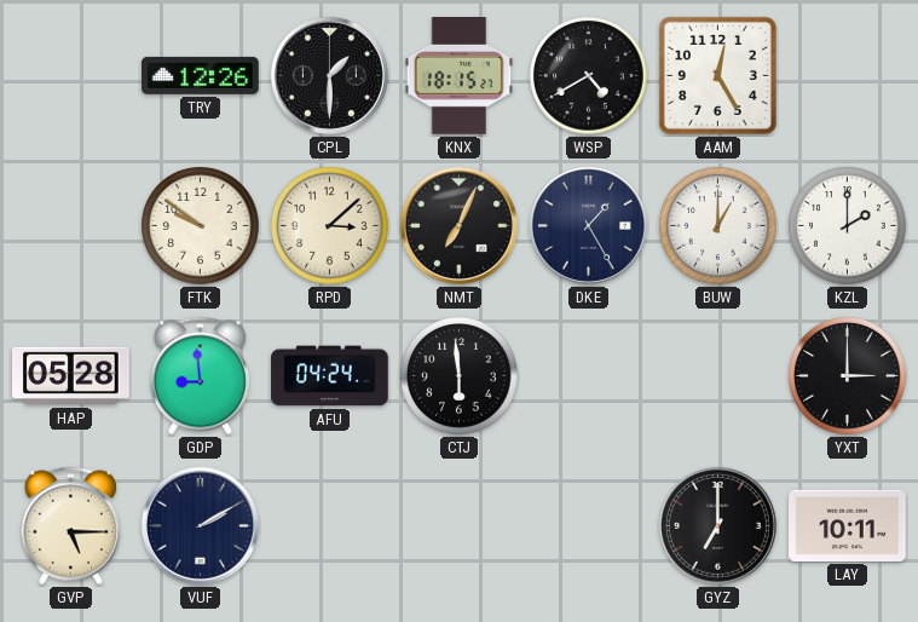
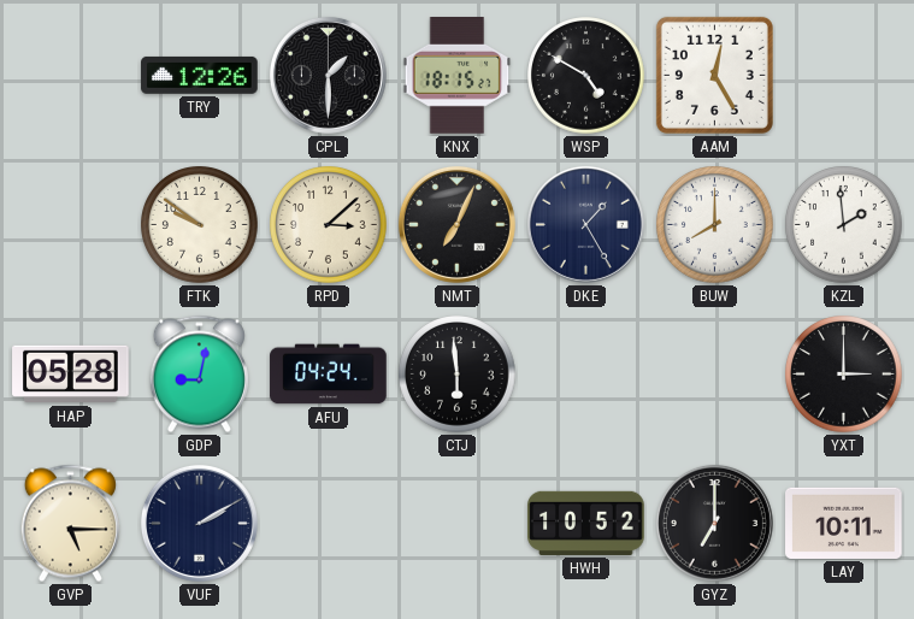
WSP: 4:40 -> 4:50 (586, 76)
BUW: 1:00 -> 8:00 (715, 225)
KZL: 2:00 -> 1:59 (844, 225)
GDP: 8:59 -> 9:02 (199, 375)
HWH: none -> 10:52 (586, 523)
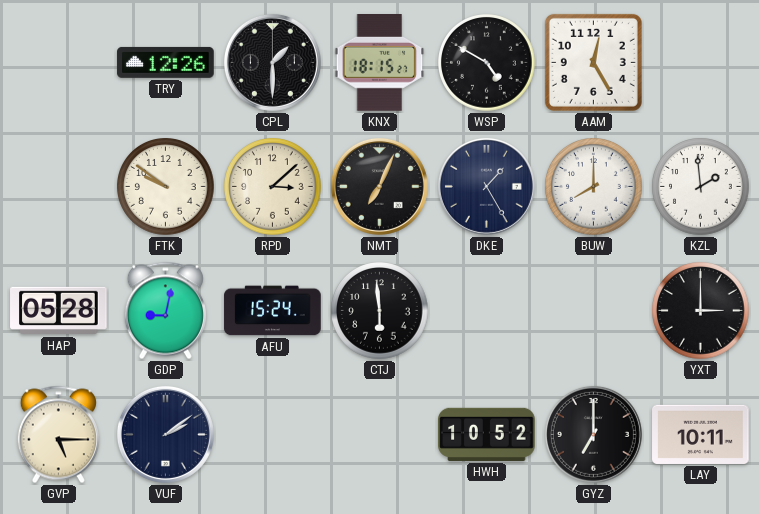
AFU: 04:24 -> 15:24 (273, 311)
VUF: 2:10 -> 2:09 (165, 434)
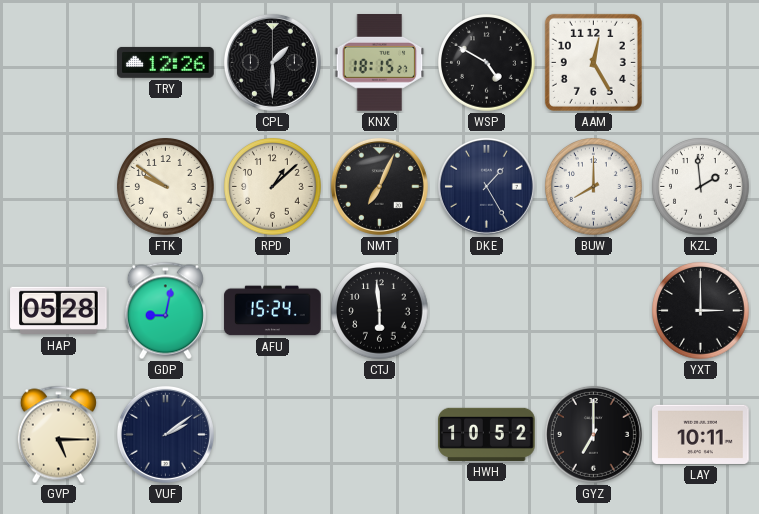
RPD: 3:08 -> 1:08 (273, 187)
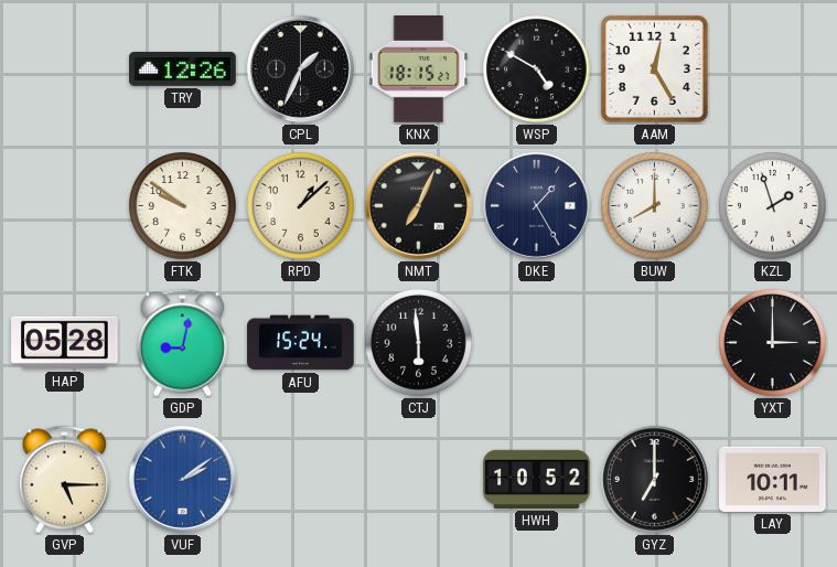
CPL: 1:30 -> 1:34 (300, 68)
KZL: 1:59 -> 1:57 (773, 206)
VUF dial: navy -> blue (182, 479)
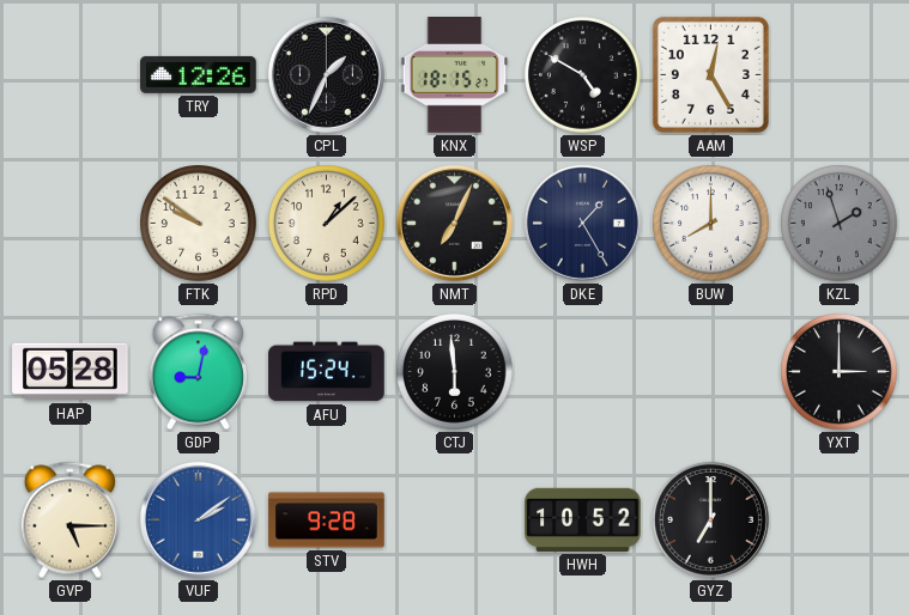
KZL dial: white -> grey (840, 224)
STV: none -> 9:28 (327, 520)
LAY: 10:11 -> none (773, 479)
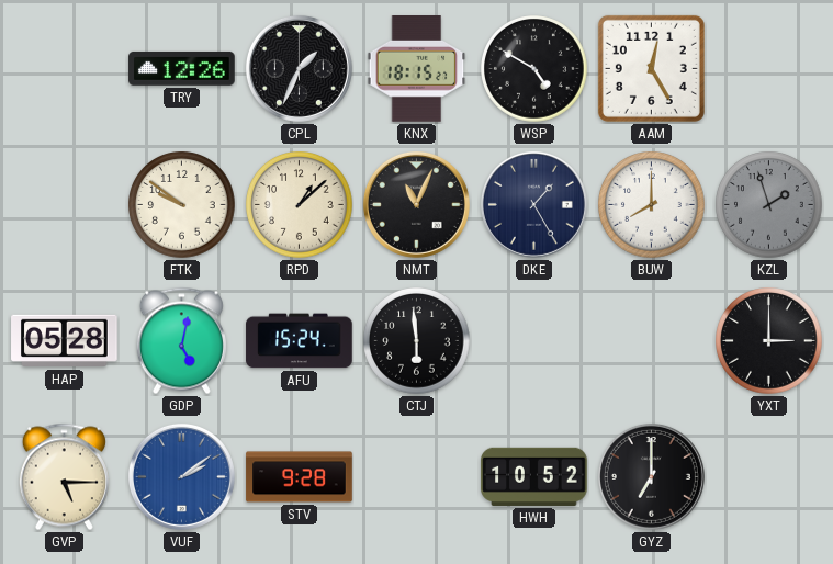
NMT: 7:04 -> 11:04 (416, 204)
GDP: 9:02 -> 5:02 (181, 341)
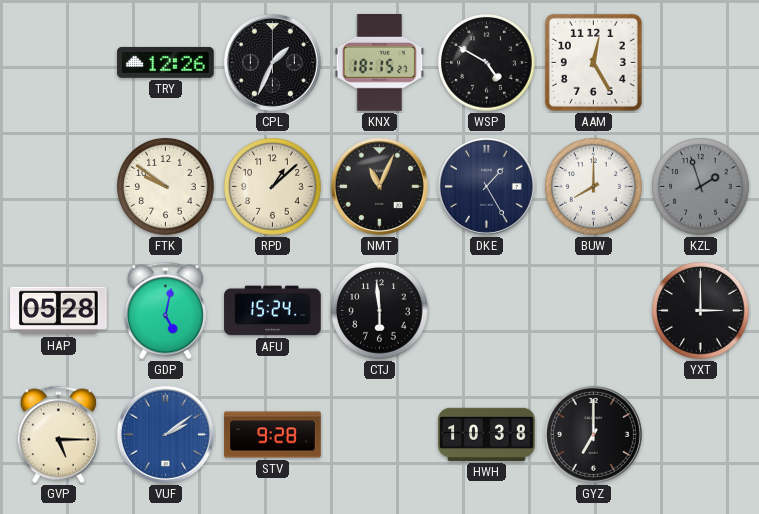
HWH: 10:52 -> 10:38 (487, 434)
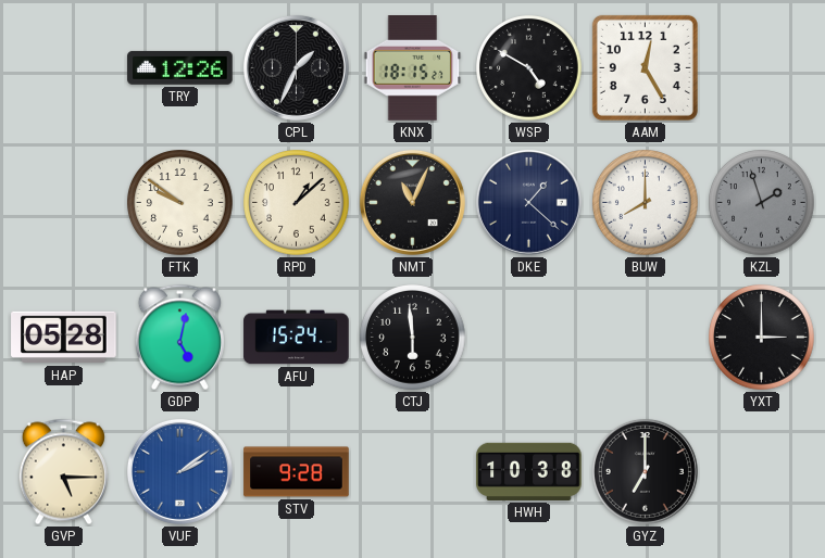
DKE: 1:25 -> 1:22 (528, 202)
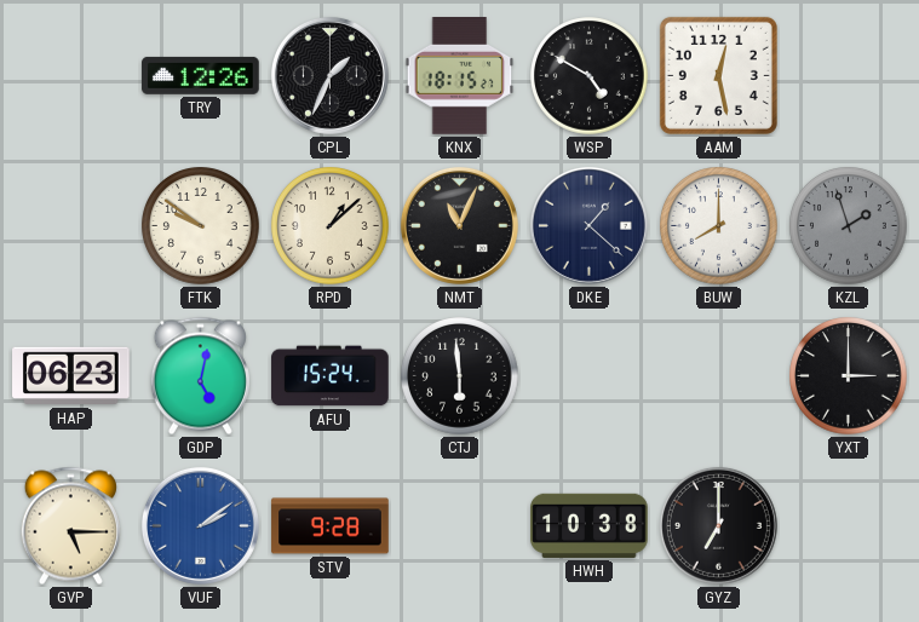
AAM: 12:25 -> 12:28 (718, 75)
HAP: 05:28 -> 06:23 (71, 376)
